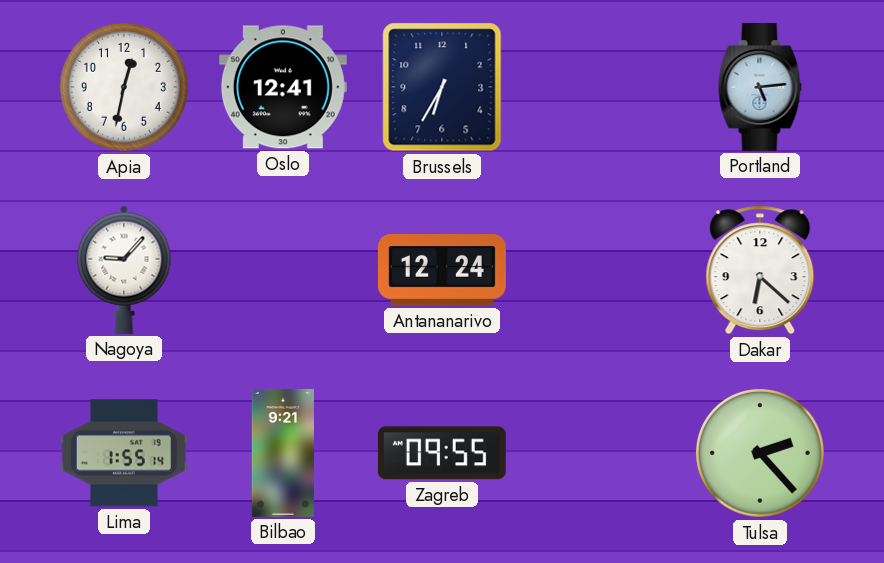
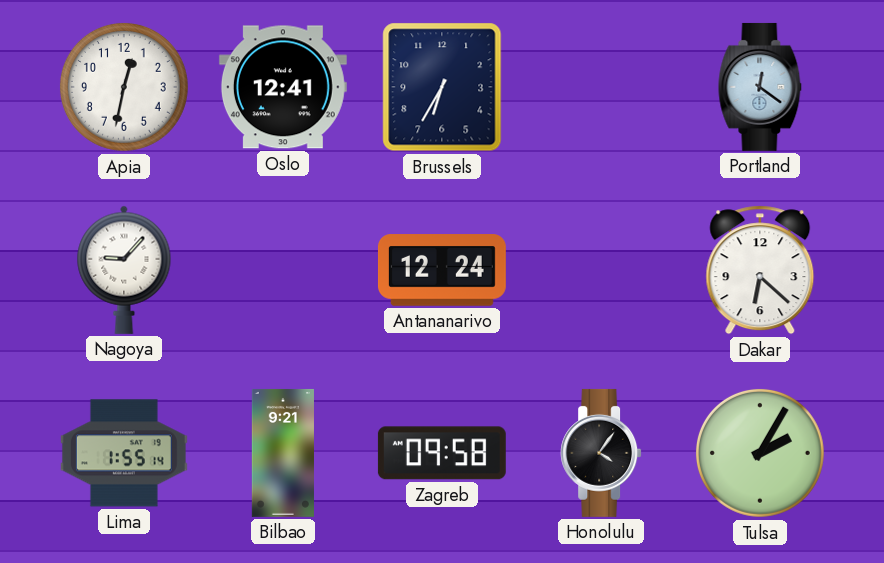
Portland: 5:14 -> 12:21 (760, 87)
Zagreb: 09:55 -> 09:58 (442, 453)
Honolulu: none -> 4:06 (601, 453)
Tulsa: 2:23 -> 2:05 (760, 453)
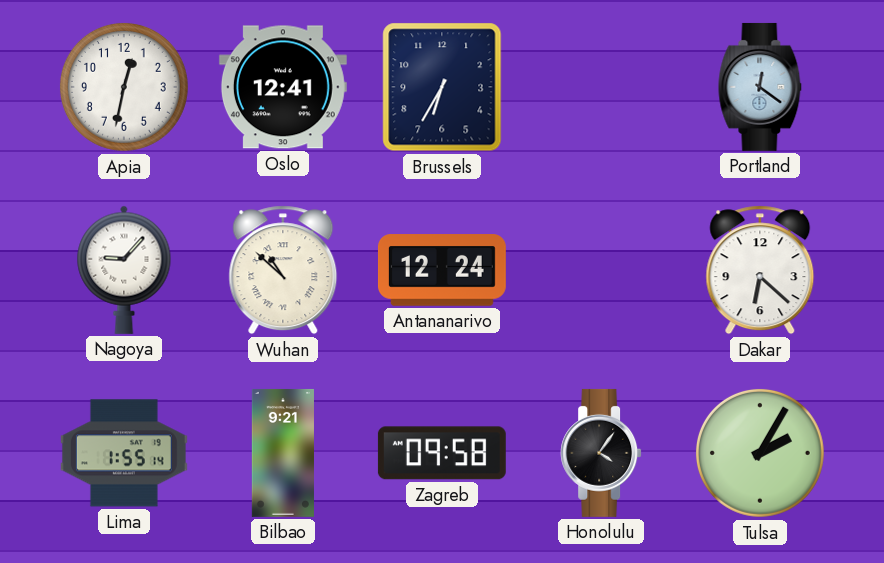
Wuhan: none -> 10:52 (283, 270)
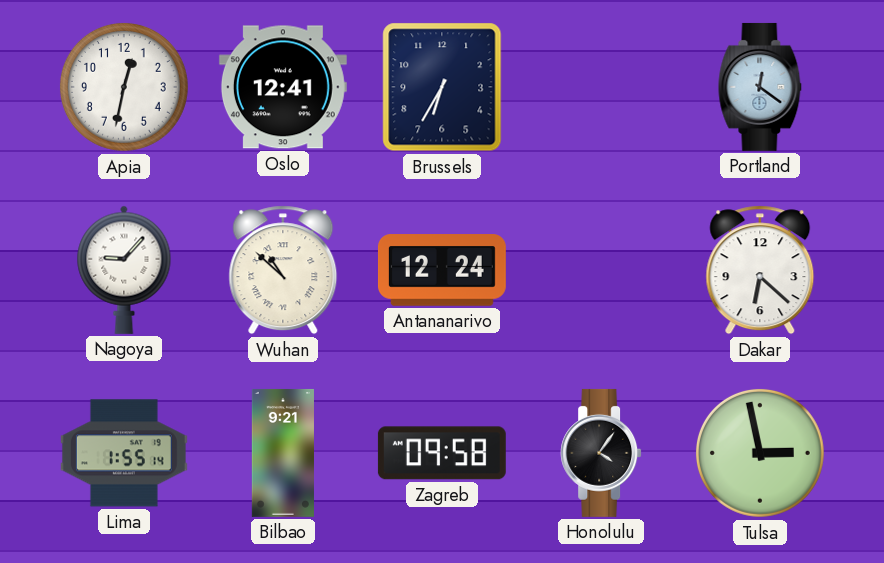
Tulsa: 2:05 -> 2:58 (760, 453)
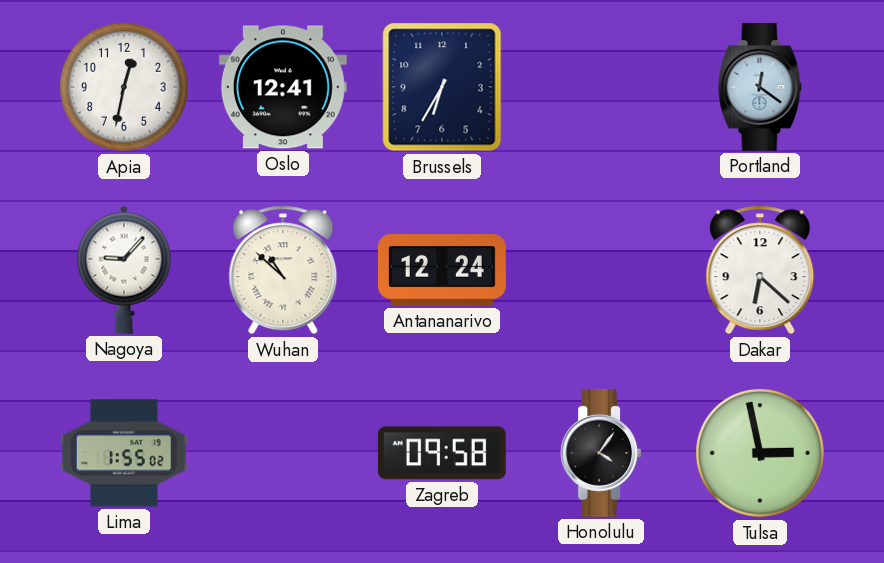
Lima: 1:55:14 -> 1:55:02 (124, 453)
Bilbao: 9:21 -> none (283, 453)
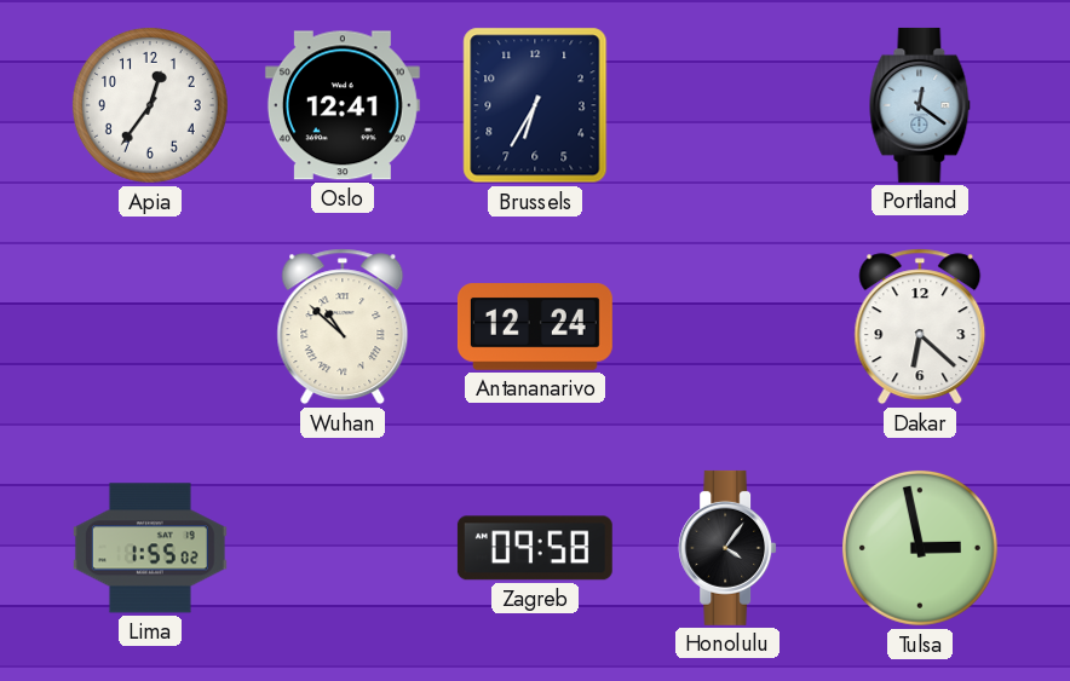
Apia: 12:32 -> 12:36 (150, 105)
Nagoya: 9:07 -> none (124, 270)
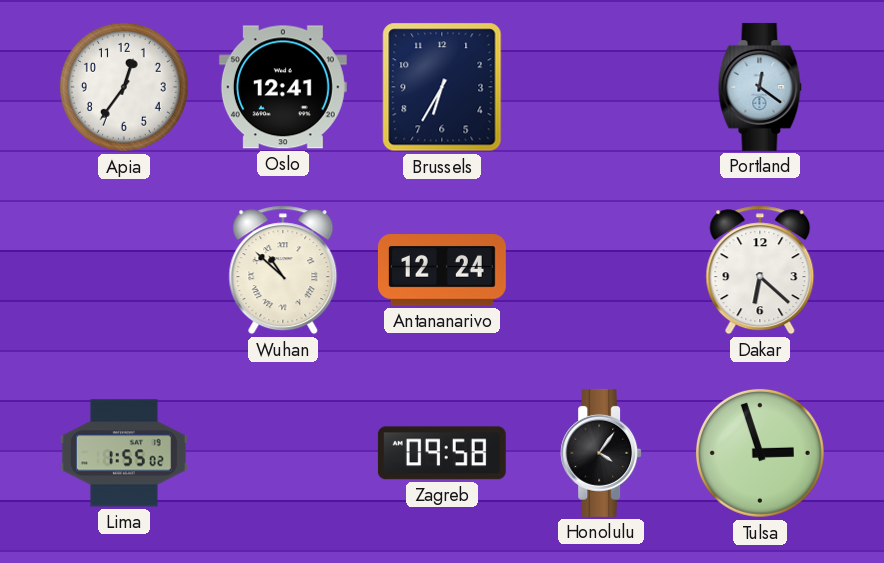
Tulsa: 2:58 -> 2:57 (760, 453)
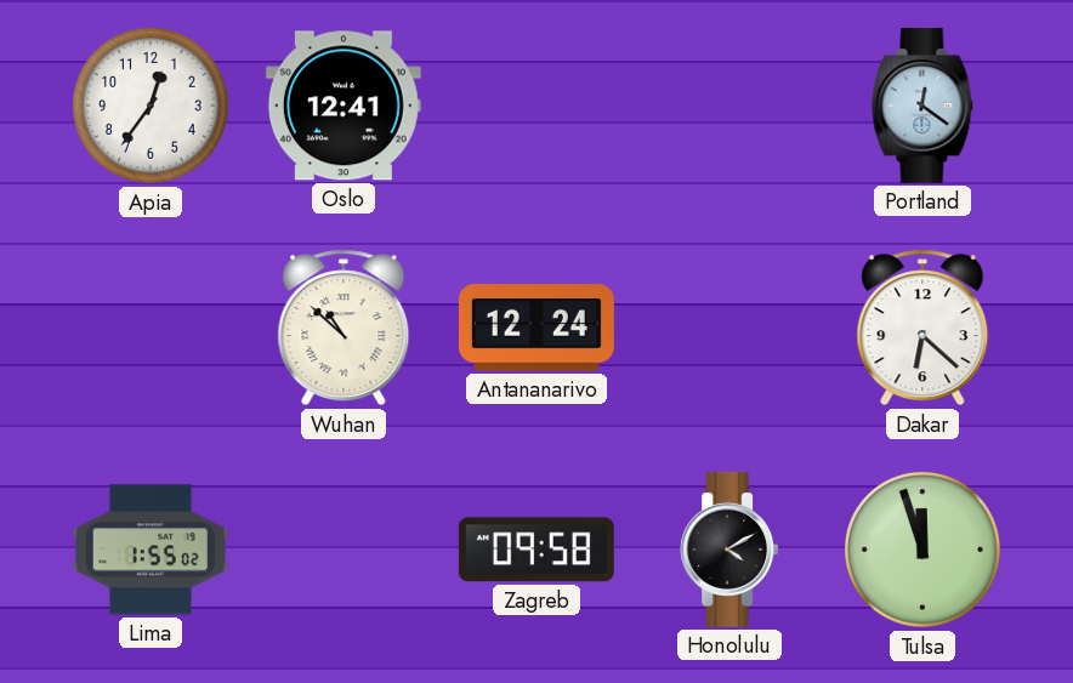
Brussels: 6:35 -> none (442, 87)
Honolulu: 4:06 -> 4:10 (729, 550)
Tulsa: 2:57 -> 11:57 (922, 550)
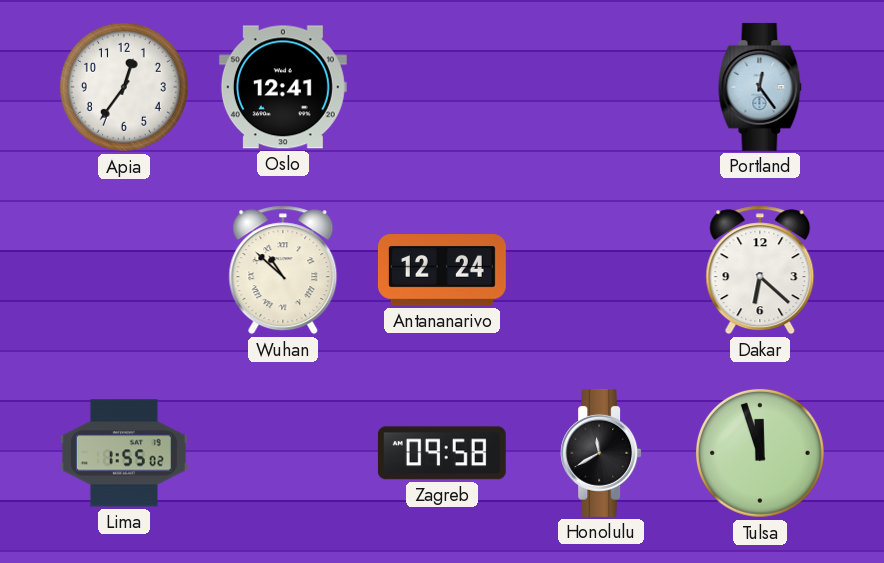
Portland: 12:21 -> 12:24 (760, 87)
Honolulu: 4:10 -> 11:40 (601, 453)
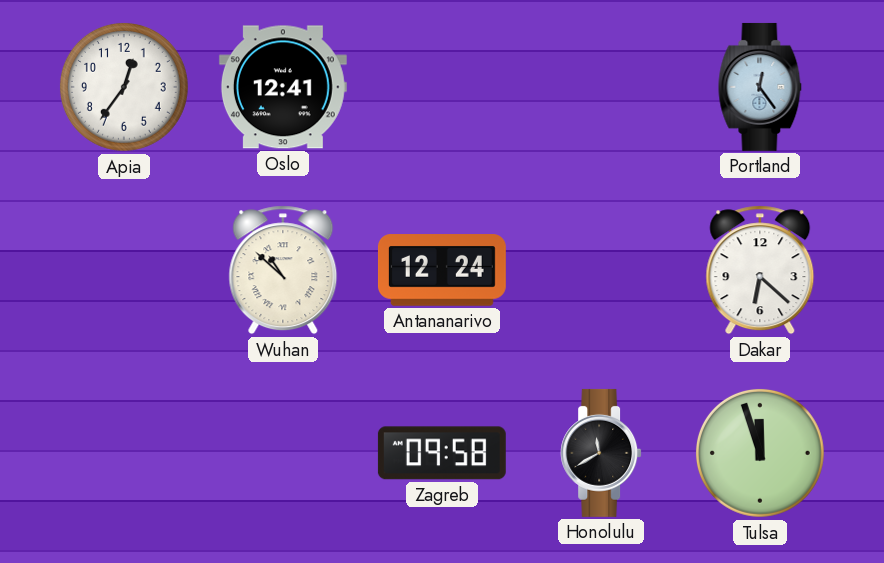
Lima: 1:55 -> none (124, 453)
